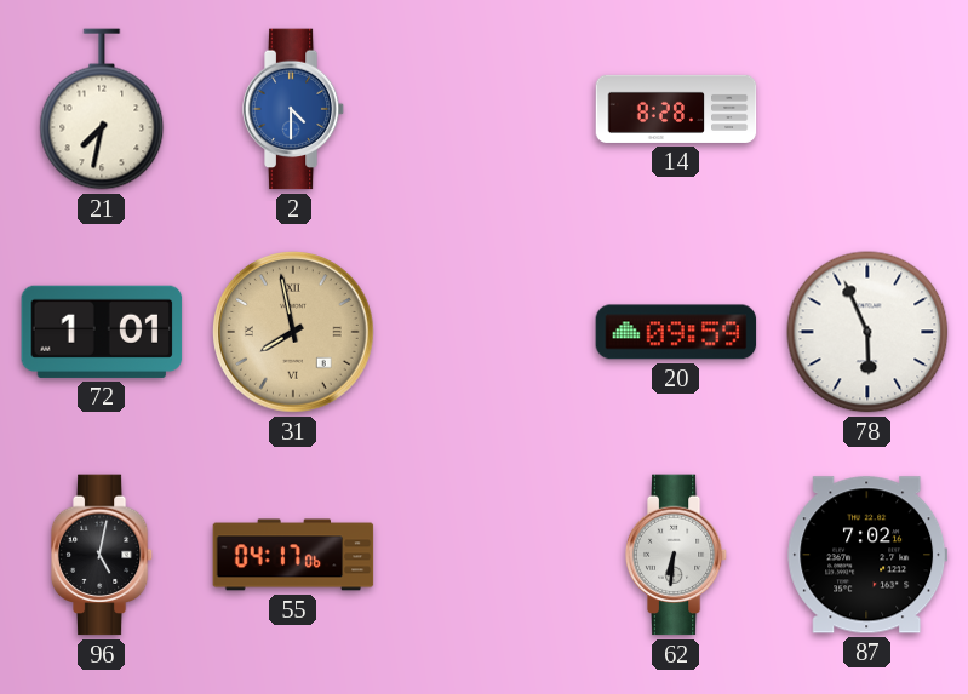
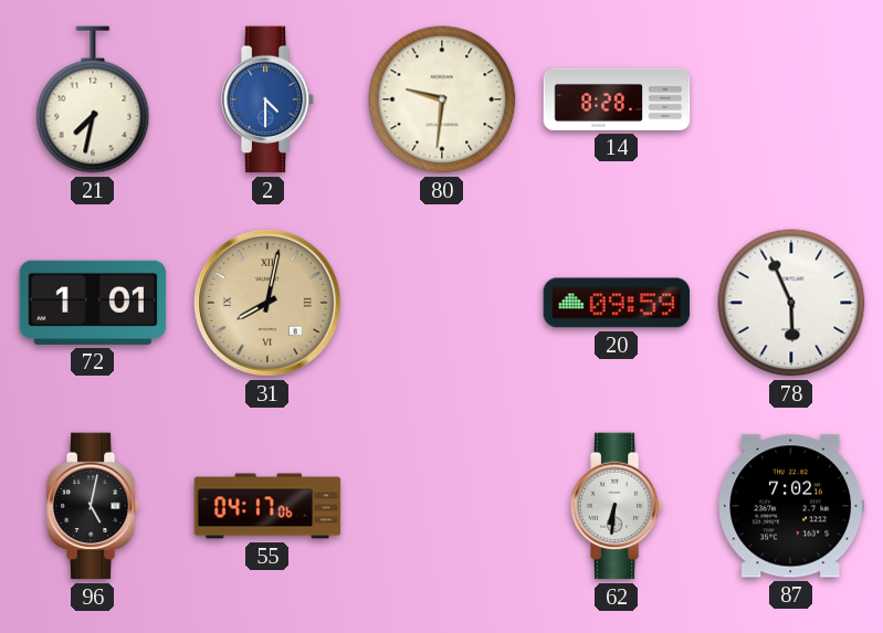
80: none -> 9:31 (442, 99)
31: 7:58 -> 8:02 (267, 303)
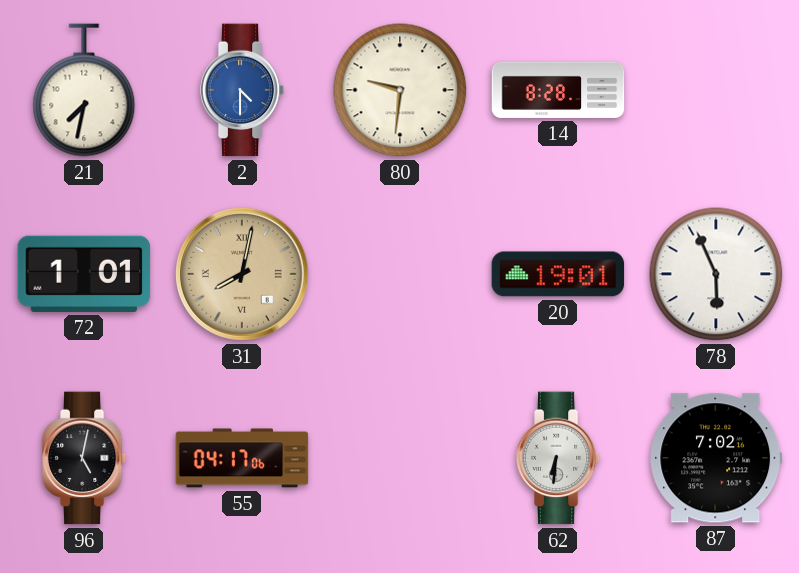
20: 09:59 -> 19:01 (558, 274)
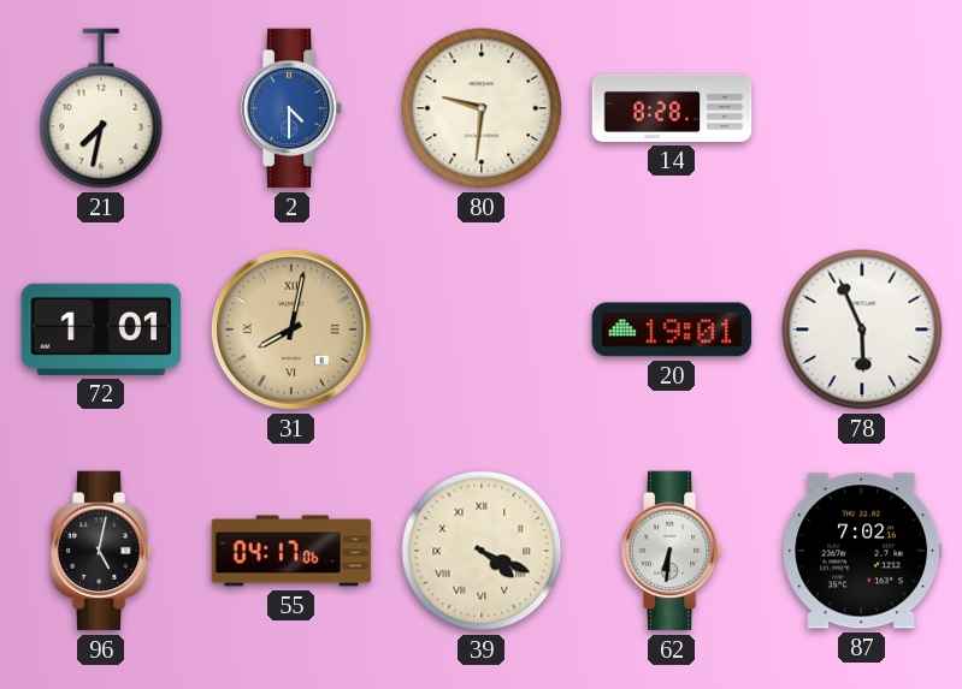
39: none -> 4:19 (482, 551)
